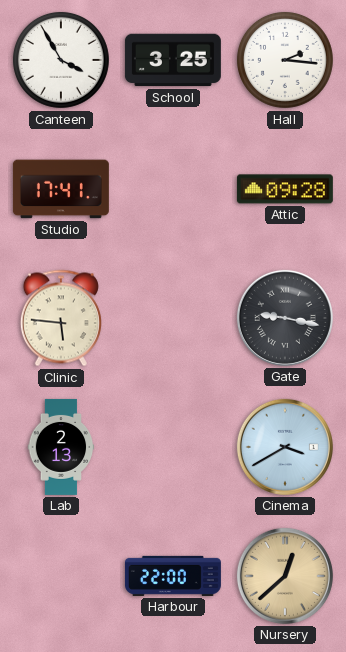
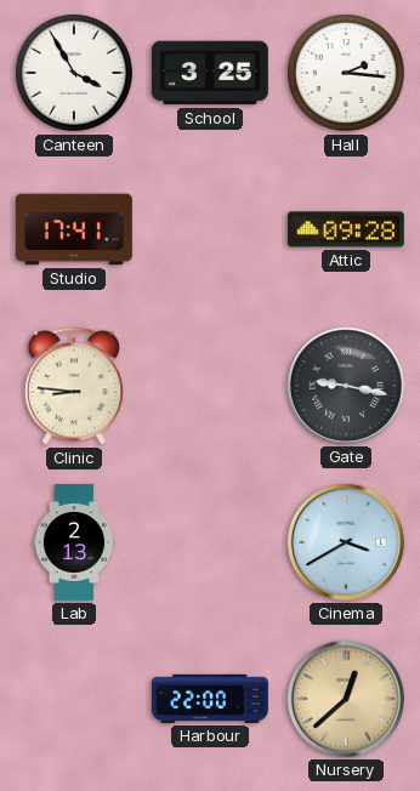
Clinic: 5:46 -> 8:46 (74, 386)
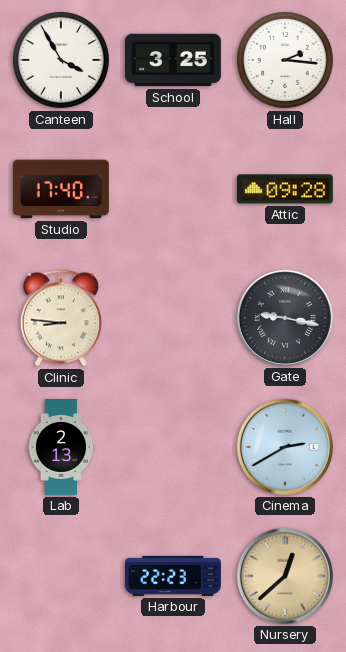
Studio: 17:41 -> 17:40 (61, 189)
Cinema: 3:40 -> 2:40 (285, 447)
Harbour: 22:00 -> 22:23 (173, 576)
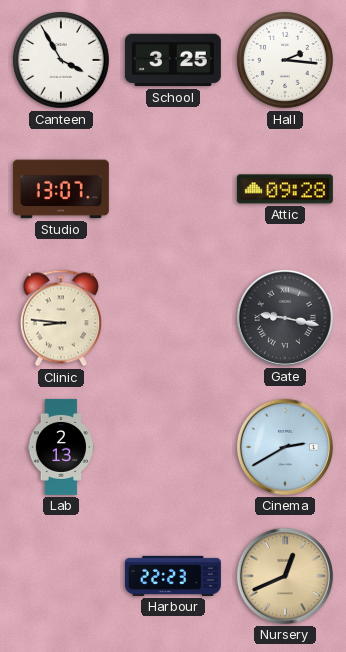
Studio: 17:40 -> 13:07 (61, 189)
Nursery: 12:38 -> 12:41 (285, 576)
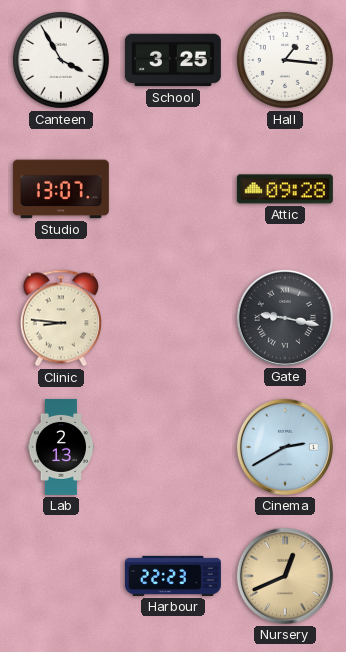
Hall: 2:16 -> 1:16 (285, 60)
